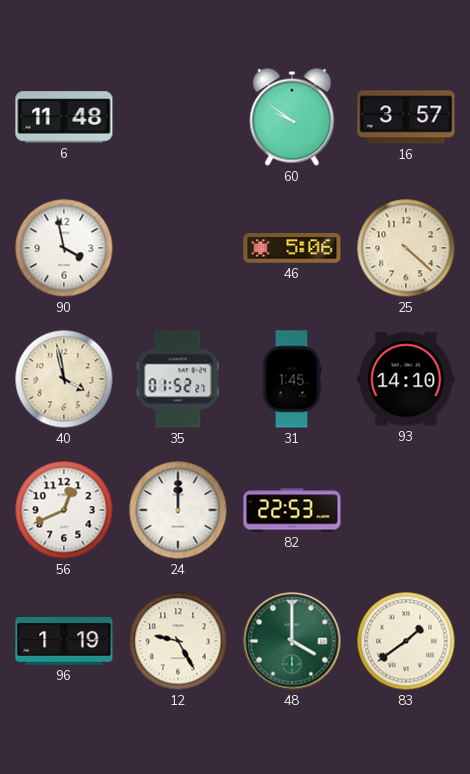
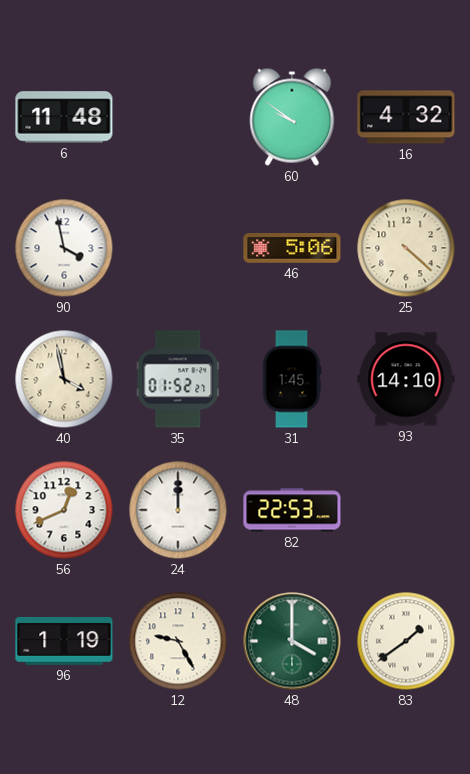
16: 3:57 -> 4:32 (406, 117)
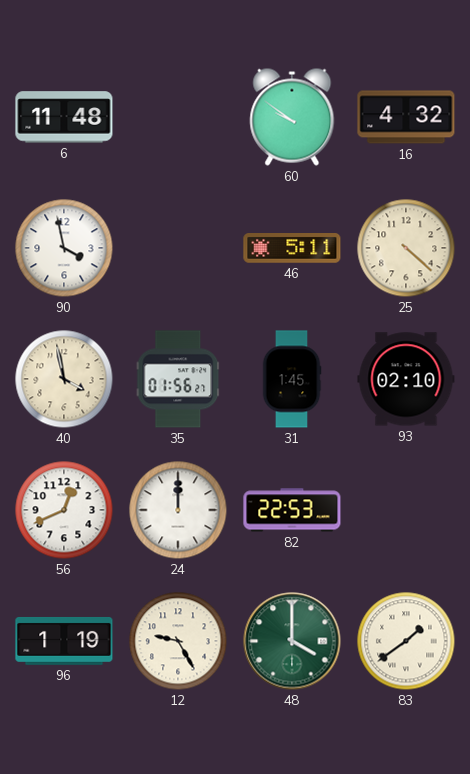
46: 5:06 -> 5:11 (292, 249)
35: 01:52 -> 01:56 (178, 379)
93: 14:10 -> 02:10 (406, 379)
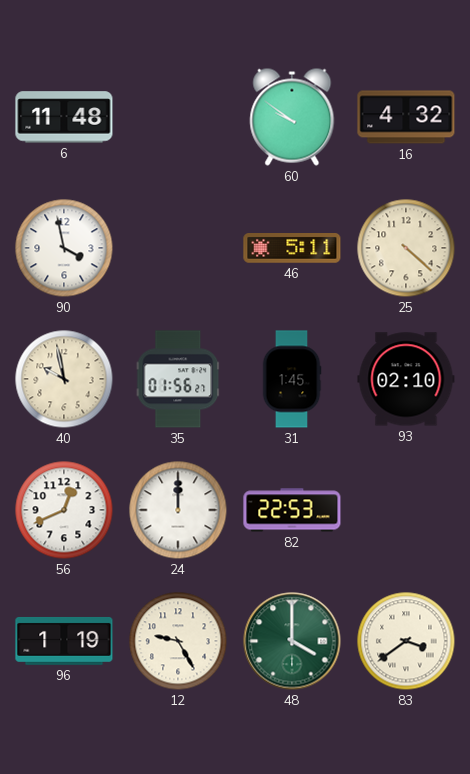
40: 3:58 -> 9:58 (64, 379)
83: 1:39 -> 3:39 (406, 641)
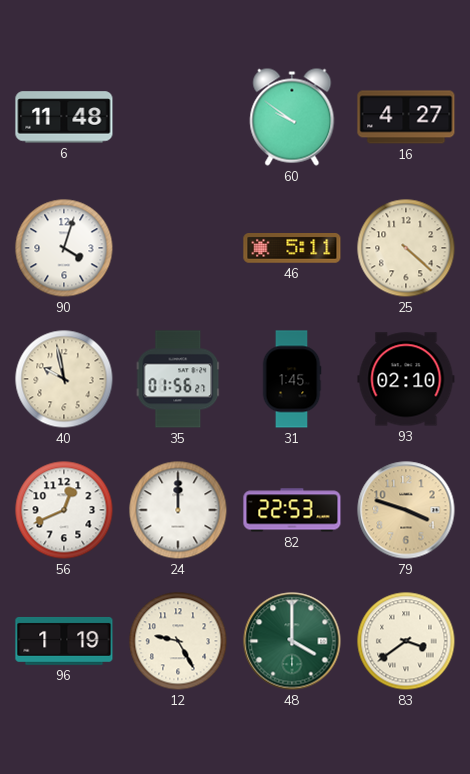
16: 4:32 -> 4:27 (406, 117)
90: 3:58 -> 4:03 (64, 248)
79: none -> 3:48 (406, 510)
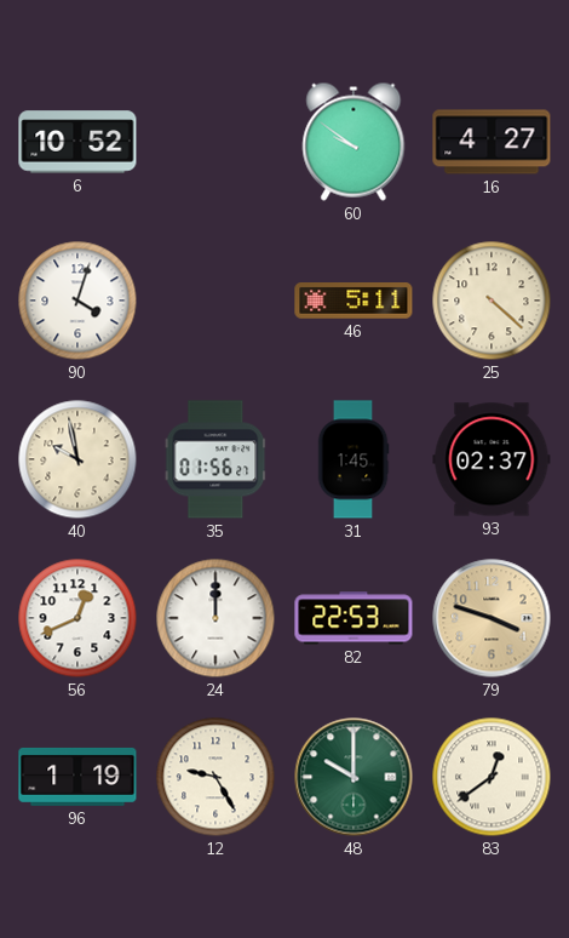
6: 11:48 -> 10:52 (77, 142)
93: 02:10 -> 02:37 (492, 459)
48: 4:00 -> 10:00 (354, 777)
83: 3:39 -> 12:39 (492, 777)
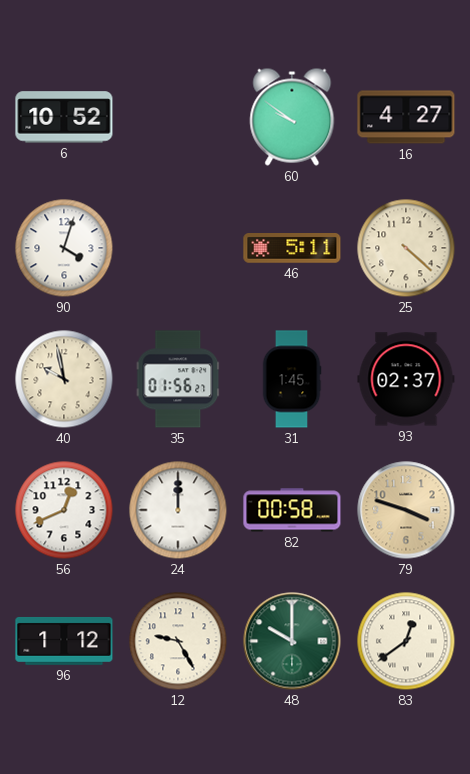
82: 22:53 -> 00:58 (292, 510)
96: 1:19 -> 1:12 (64, 641)
